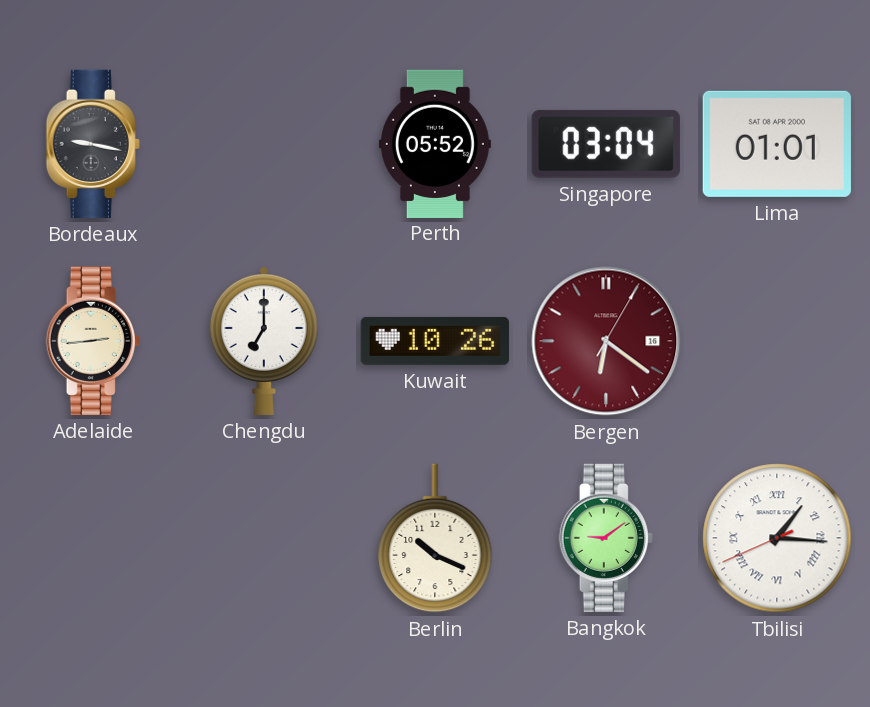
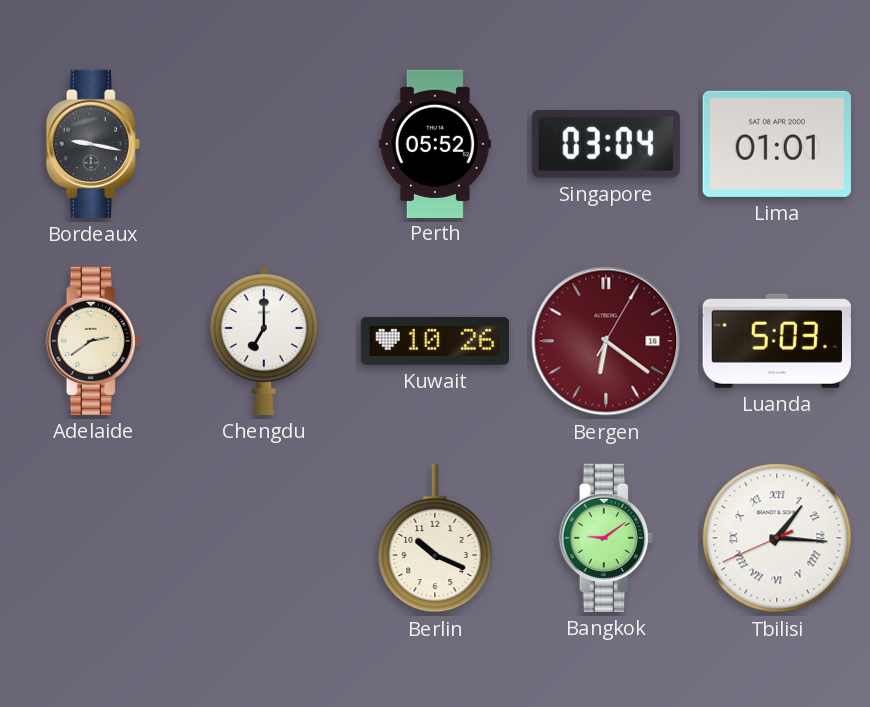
Adelaide: 2:44 -> 2:39 (93, 341)
Luanda: none -> 5:03 (777, 341)
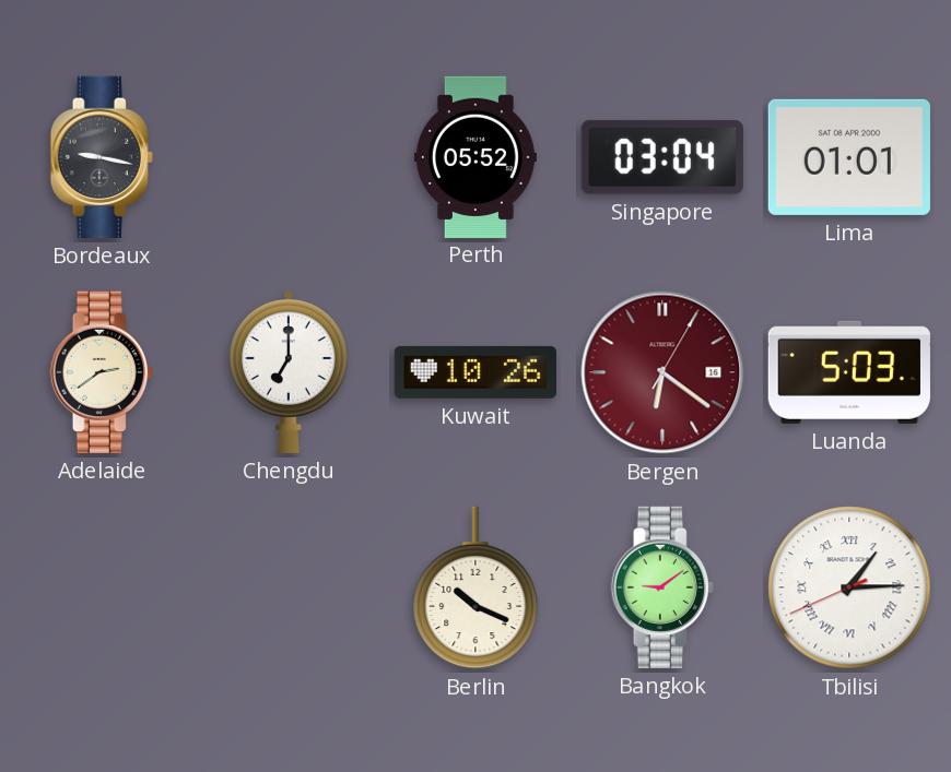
Tbilisi: 1:15 -> 1:14 (849, 587)
